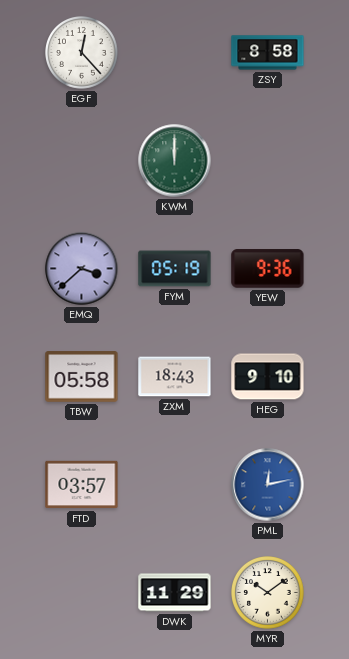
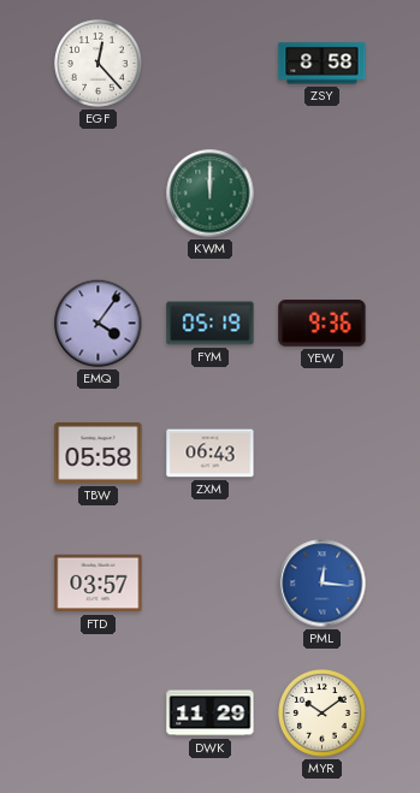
EMQ: 3:38 -> 4:06 (99, 324)
ZXM: 18:43 -> 06:43 (211, 454)
HEG: 9:10 -> none (268, 377)
PML: 12:13 -> 12:16 (323, 584)
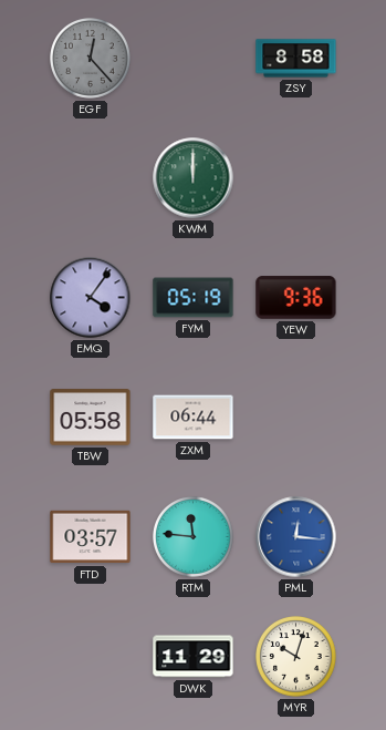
EGF dial: white -> grey (91, 59)
ZXM: 06:43 -> 06:44 (194, 418)
RTM: none -> 11:46 (194, 537)
MYR: 10:09 -> 10:03 (296, 657)
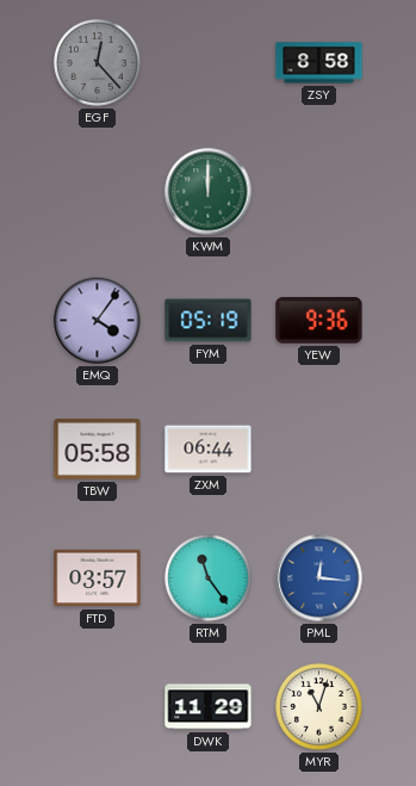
RTM: 11:46 -> 11:24 (209, 578)
MYR: 10:03 -> 11:03 (319, 707)
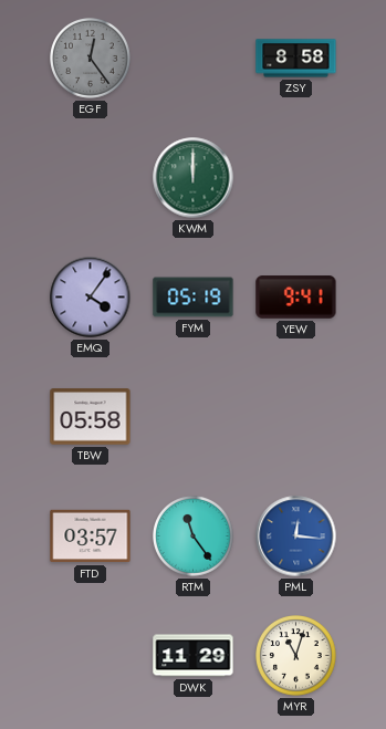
EGF: 12:23 -> 12:24 (91, 59)
YEW: 9:36 -> 9:41 (296, 298)
ZXM: 06:44 -> none (209, 450)
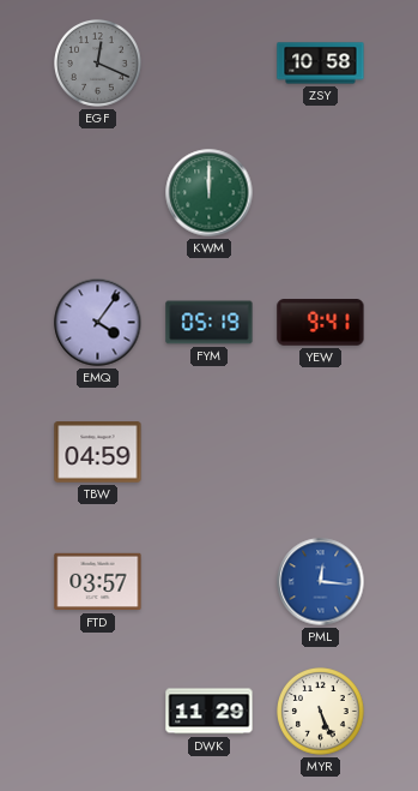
EGF: 12:24 -> 12:19 (98, 64)
ZSY: 8:58 -> 10:58 (321, 64)
TBW: 05:58 -> 04:59 (98, 453)
RTM: 11:24 -> none (194, 537)
MYR: 11:03 -> 5:26 (321, 712)
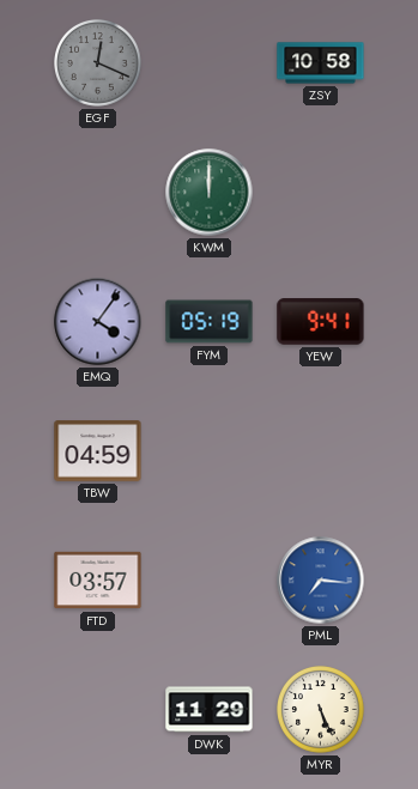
PML: 12:16 -> 7:16 (321, 581)
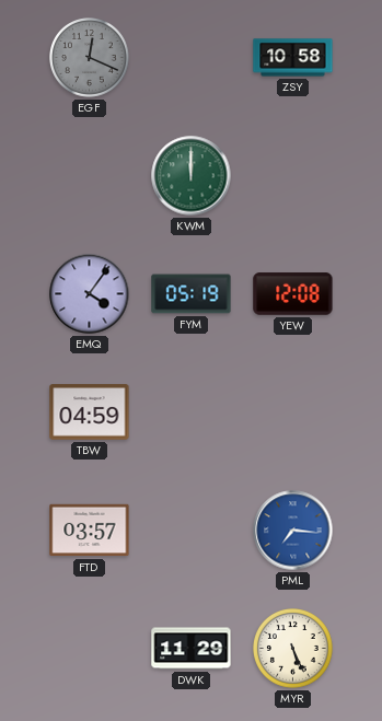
YEW: 9:41 -> 12:08 (293, 294)
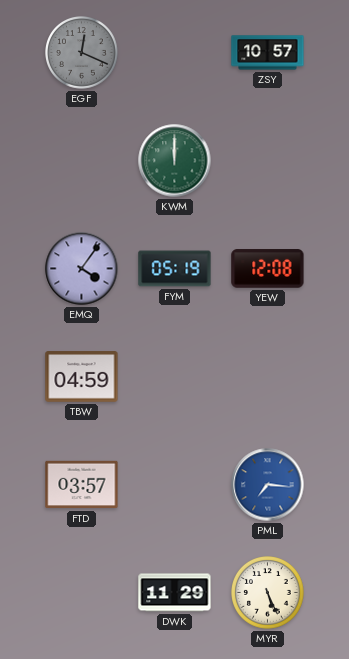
ZSY: 10:58 -> 10:57 (268, 53)
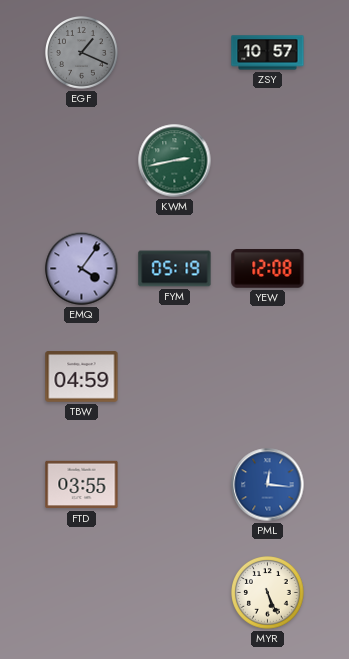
EGF: 12:19 -> 1:19 (82, 53)
KWM: 12:00 -> 2:43 (175, 161)
FTD: 03:57 -> 03:55 (82, 485)
PML: 7:16 -> 12:16 (268, 485)
DWK: 11:29 -> none (175, 593)
